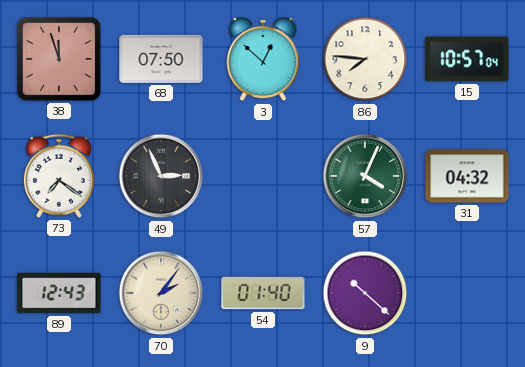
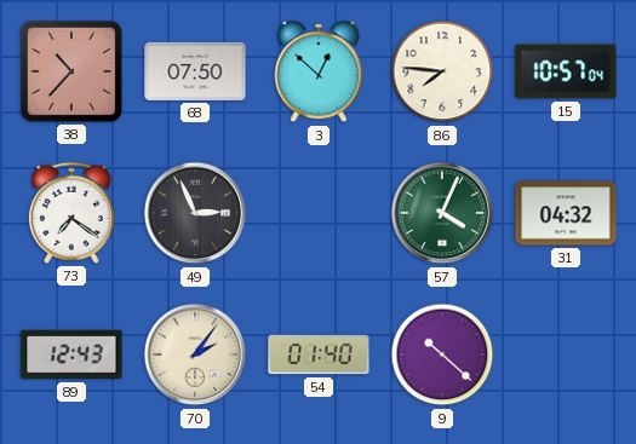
38: 11:57 -> 10:37 (71, 71)
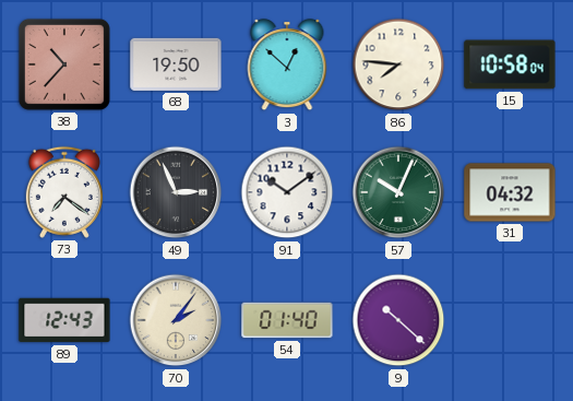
68: 07:50 -> 19:50 (176, 64)
15: 10:57 -> 10:58 (510, 64)
91: none -> 10:09 (287, 192)
57: 4:04 -> 10:04 (398, 192)
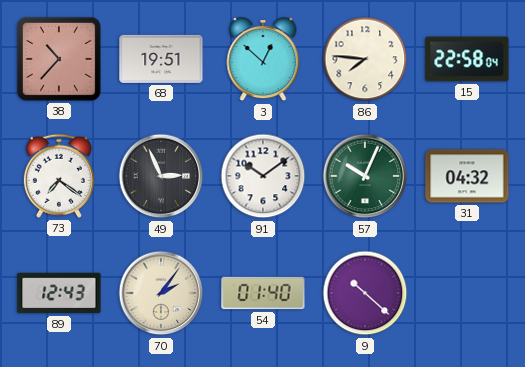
68: 19:50 -> 19:51 (161, 59)
15: 10:58 -> 22:58 (467, 59)
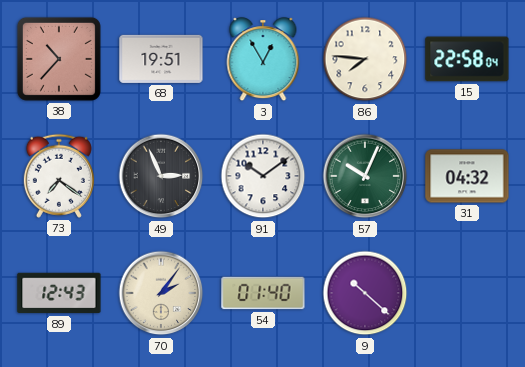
3: 12:52 -> 12:55 (263, 60)
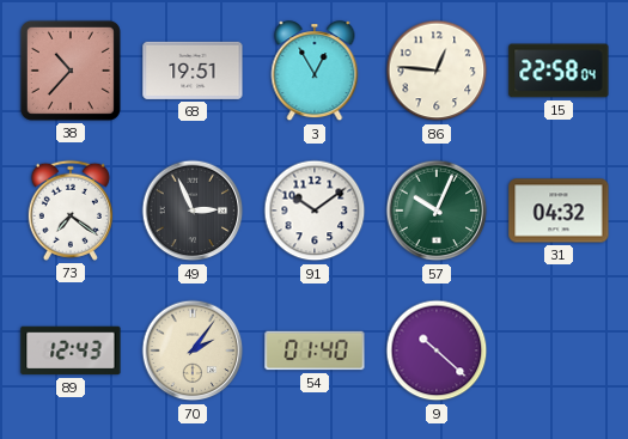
86: 7:46 -> 12:46 (437, 71)
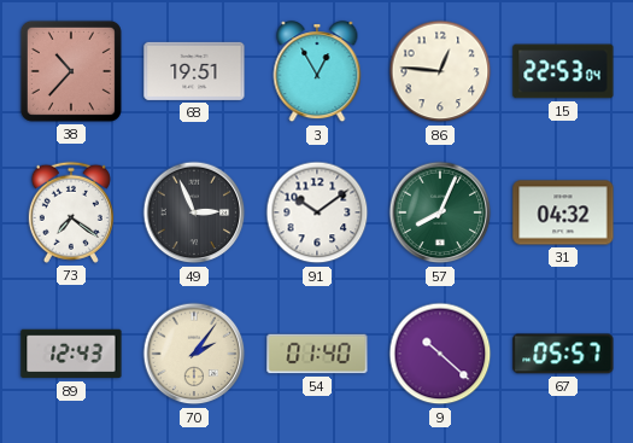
15: 22:58 -> 22:53 (563, 71)
57: 10:04 -> 8:04 (440, 212)
67: none -> 05:57 (563, 354)
